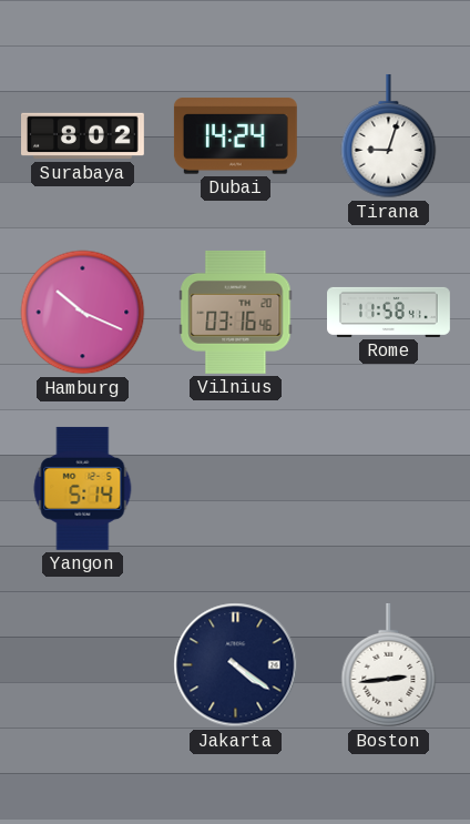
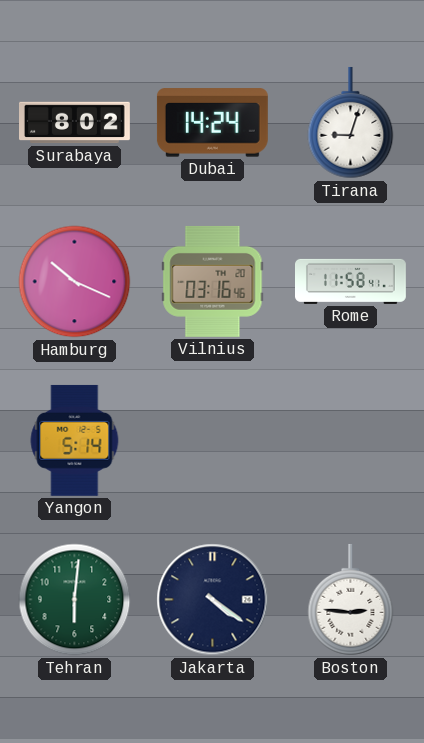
Tehran: none -> 6:01 (75, 600)
Boston: 2:44 -> 2:46 (351, 600)
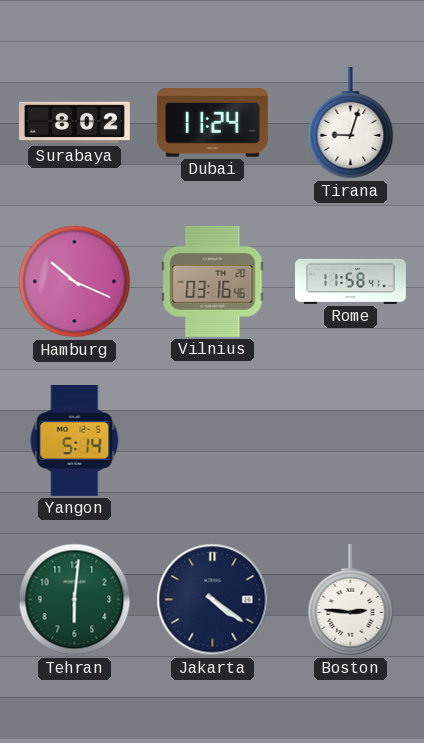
Dubai: 14:24 -> 11:24 (212, 123)
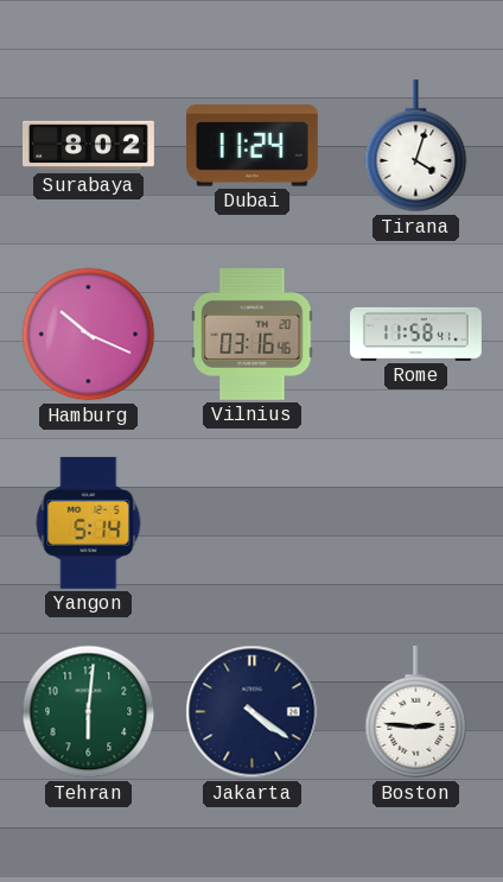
Tirana: 9:03 -> 4:03 (416, 146)
